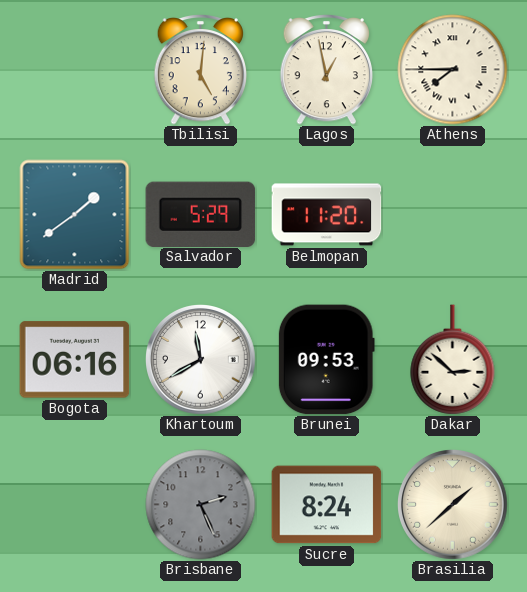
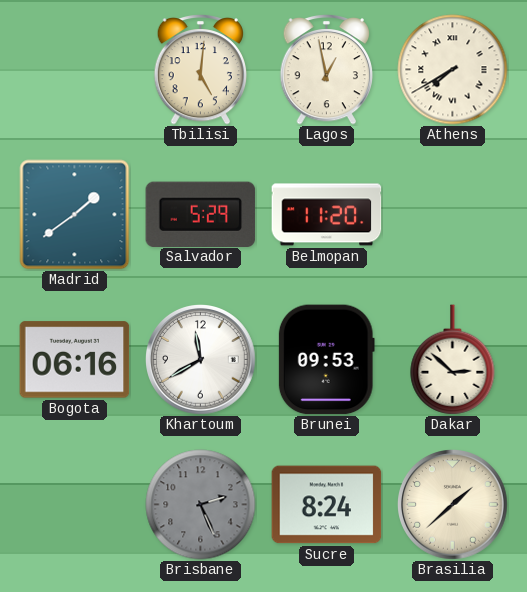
Athens: 7:45 -> 7:40 (453, 70)
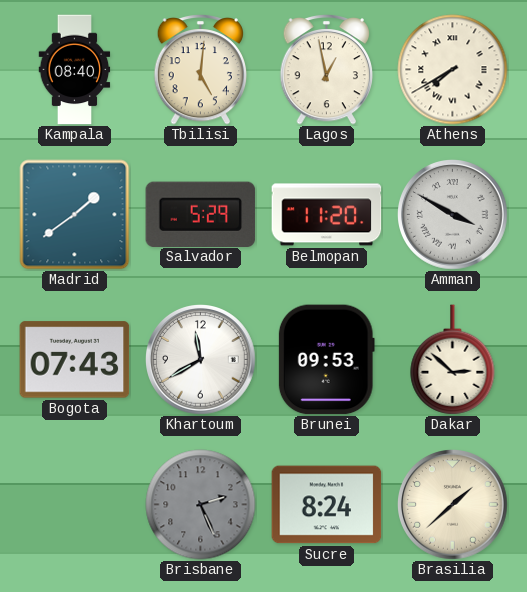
Kampala: none -> 08:40 (75, 70)
Amman: none -> 3:50 (453, 215)
Bogota: 06:16 -> 07:43 (75, 360)
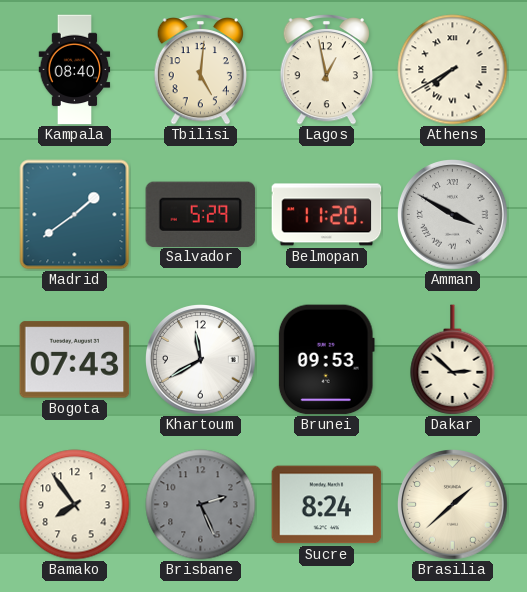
Bamako: none -> 7:54 (75, 505)
